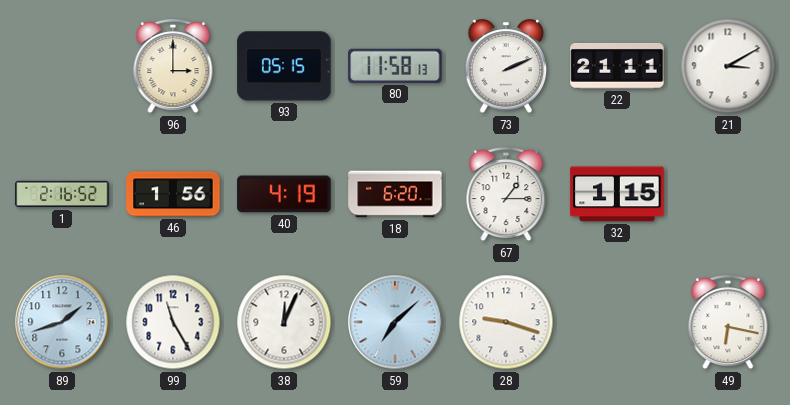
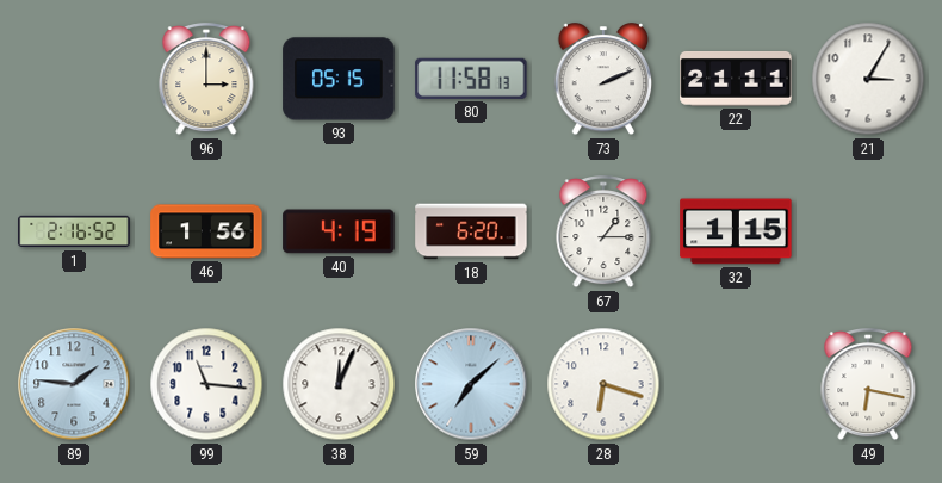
21: 3:10 -> 3:05 (868, 79)
89: 1:42 -> 1:46 (74, 384)
99: 11:25 -> 11:16 (206, 384)
28: 9:18 -> 6:18 (603, 384)
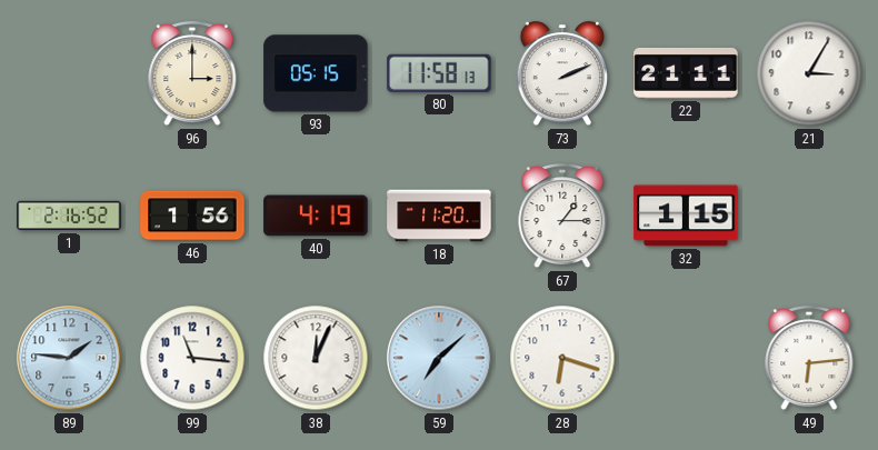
18: 6:20 -> 11:20 (439, 216)
49: 6:17 -> 6:14 (809, 359)
